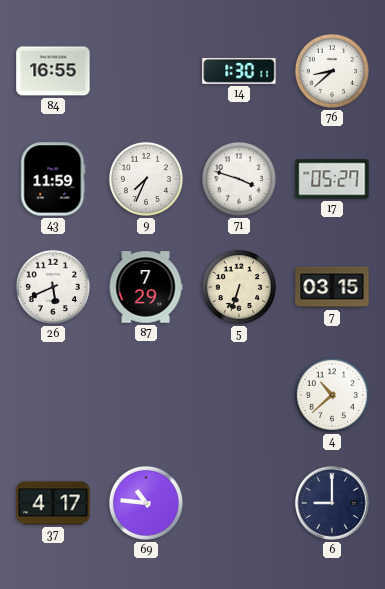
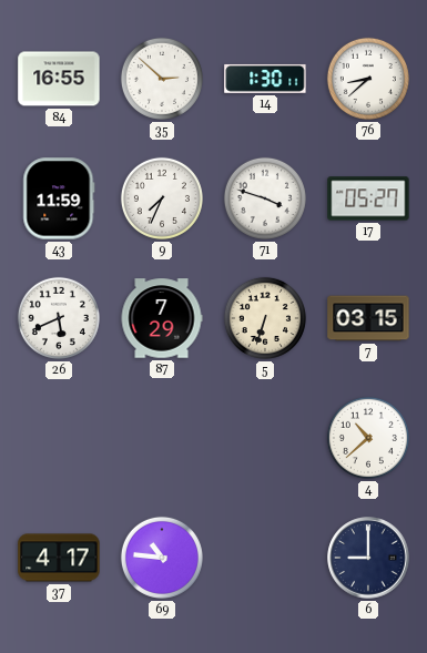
35: none -> 2:52 (162, 79)
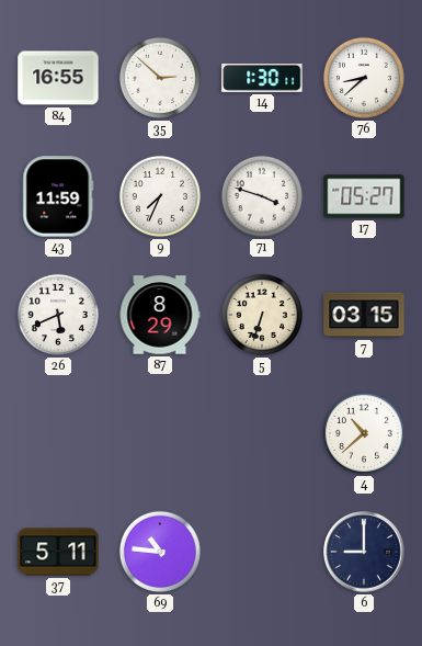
87: 7:29 -> 8:29 (160, 315)
37: 4:17 -> 5:11 (58, 552)
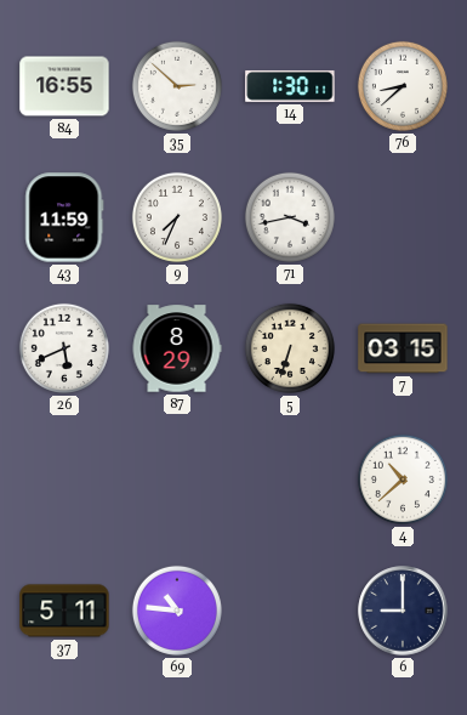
71: 3:48 -> 3:43 (290, 217)
17: 05:27 -> none (364, 196)
